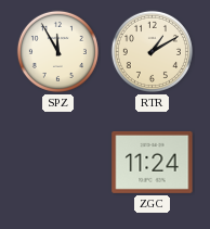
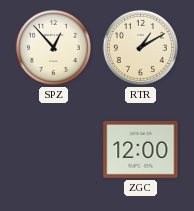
SPZ: 11:55 -> 12:53 (53, 47)
ZGC: 11:24 -> 12:00 (141, 149)
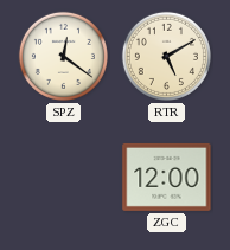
SPZ: 12:53 -> 12:21 (63, 56)
RTR: 1:10 -> 5:10 (166, 56)
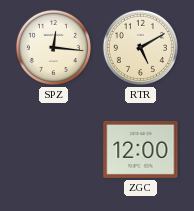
SPZ: 12:21 -> 12:16 (53, 47)
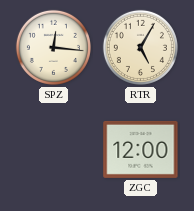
RTR: 5:10 -> 5:05 (140, 47)
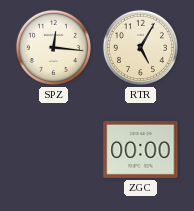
ZGC: 12:00 -> 00:00 (141, 149)
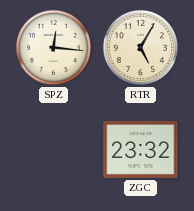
ZGC: 00:00 -> 23:32 (141, 149)
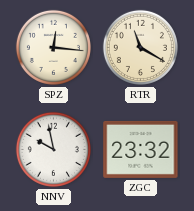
RTR: 5:05 -> 11:20 (140, 47)
NNV: none -> 9:58 (53, 149)
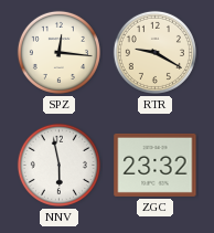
RTR: 11:20 -> 9:20 (154, 52)
NNV: 9:58 -> 5:58 (58, 165)
